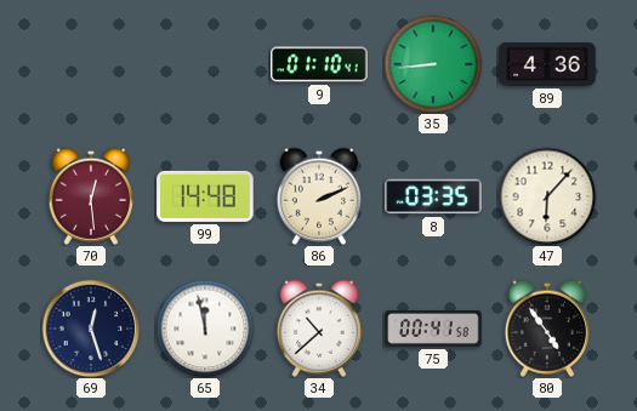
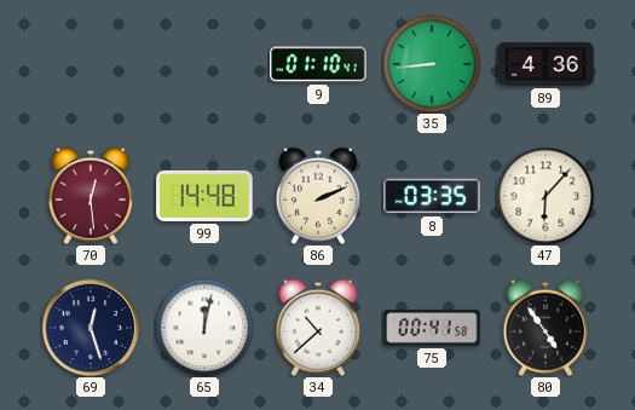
65: 11:58 -> 12:02 (204, 328)
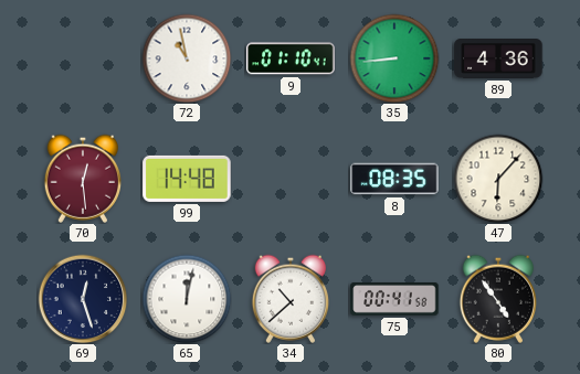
72: none -> 10:58 (187, 58)
86: 2:11 -> none (317, 196)
8: 03:35 -> 08:35 (394, 179)
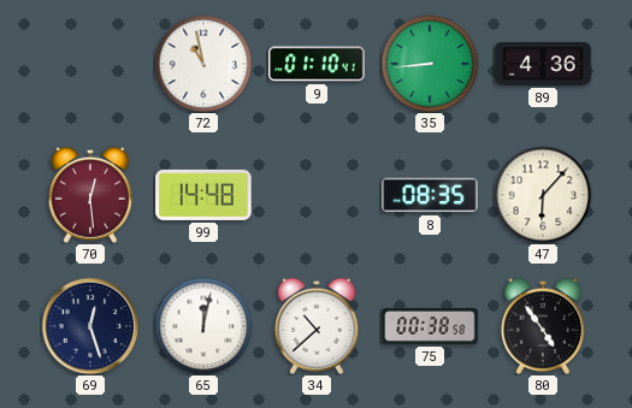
75: 00:41 -> 00:38 (430, 326)
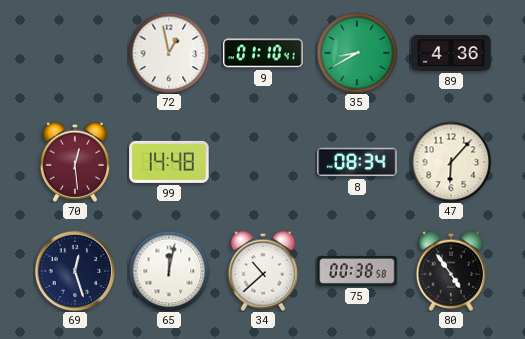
72: 10:58 -> 12:58 (169, 53)
35: 8:44 -> 8:40 (357, 53)
8: 08:35 -> 08:34 (357, 162)
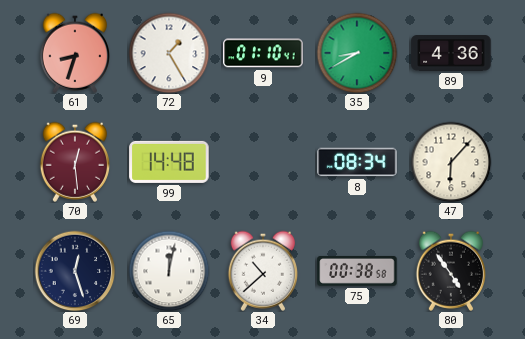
61: none -> 8:33 (74, 53)
72: 12:58 -> 1:25 (169, 53)
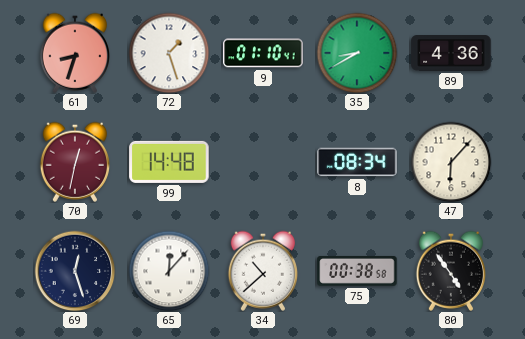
72: 1:25 -> 1:27 (169, 53)
70: 12:29 -> 12:32 (74, 162)
65: 12:02 -> 12:07 (169, 271)
